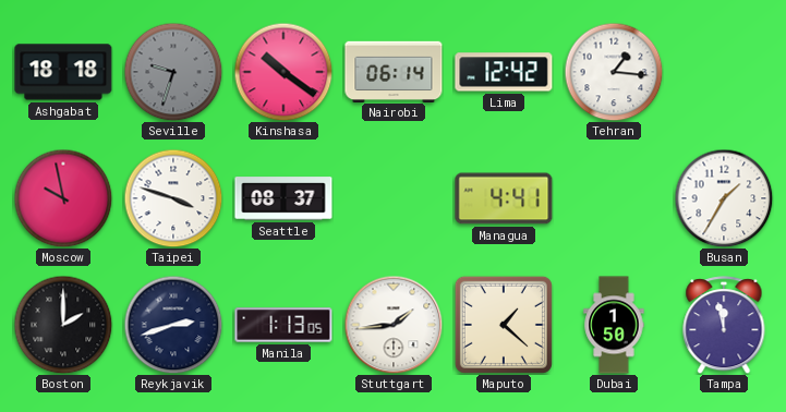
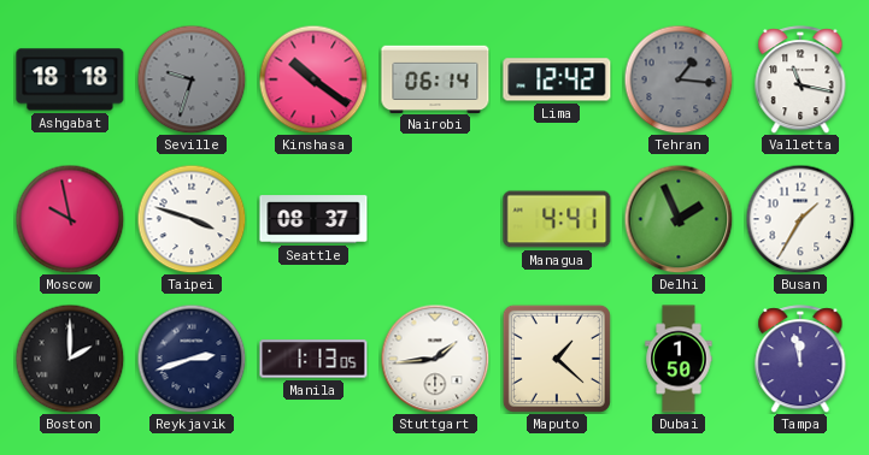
Tehran dial: white -> grey (679, 79)
Valletta: none -> 11:17 (800, 79)
Delhi: none -> 1:56 (679, 219)
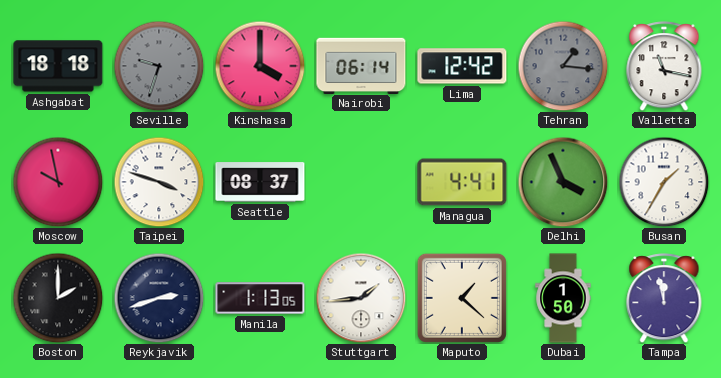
Kinshasa: 10:21 -> 4:00 (260, 66)
Delhi: 1:56 -> 3:56 (563, 182)
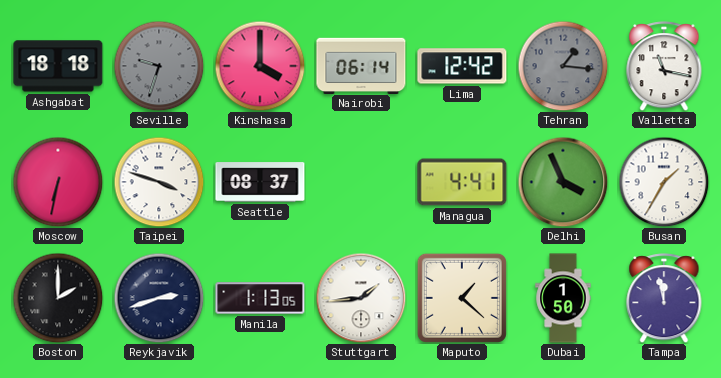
Moscow: 9:58 -> 6:32 (58, 182)
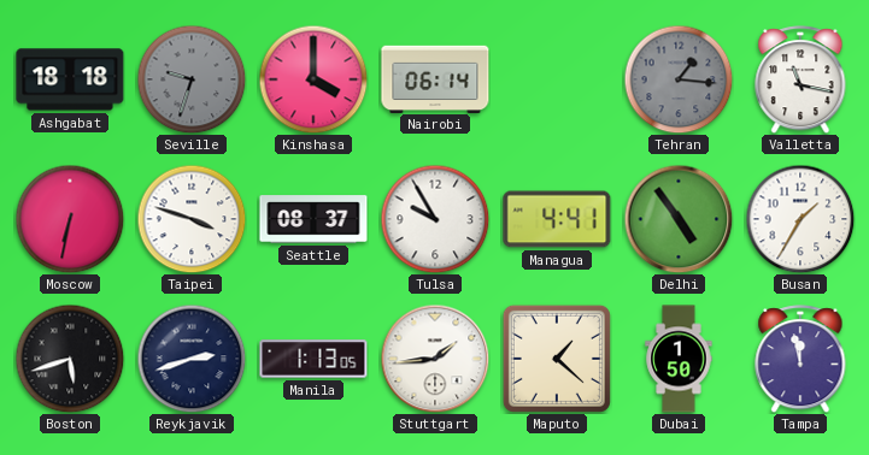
Lima: 12:42 -> none (462, 66)
Tulsa: none -> 9:55 (435, 219)
Delhi: 3:56 -> 4:54 (679, 219)
Boston: 2:00 -> 5:42 (70, 359)
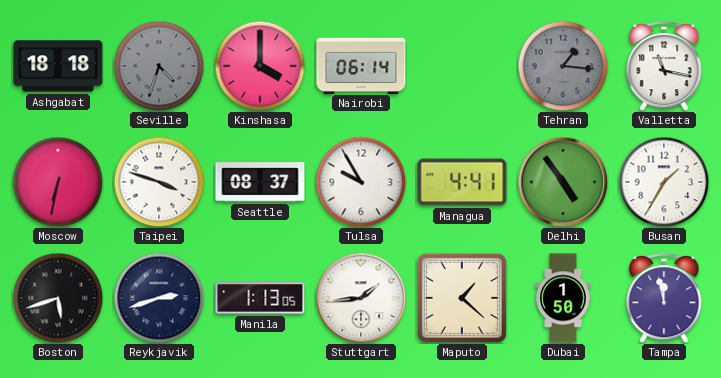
Seville: 9:33 -> 4:33 (159, 66)
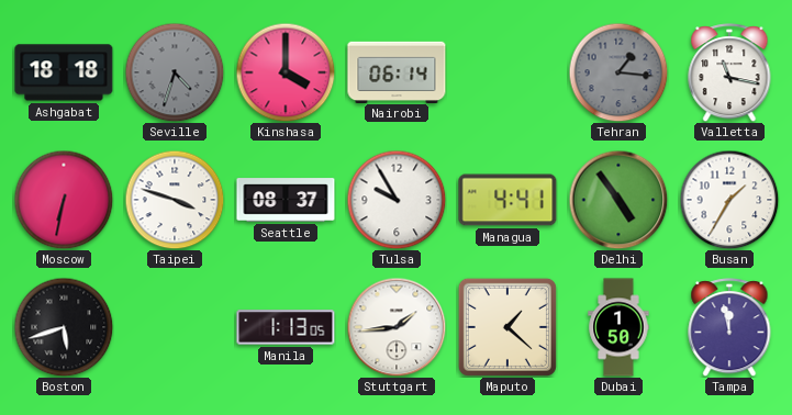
Reykjavik: 2:42 -> none (159, 298)
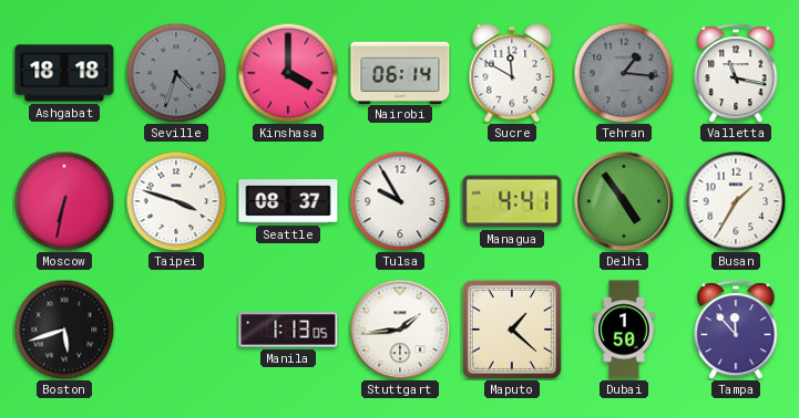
Sucre: none -> 11:50 (512, 73)
Tampa: 11:58 -> 11:53 (736, 330)
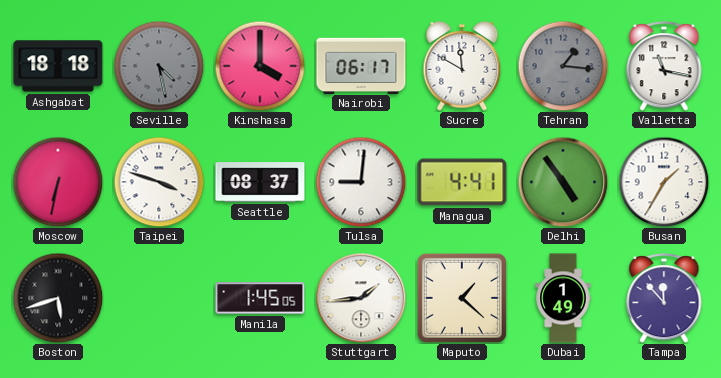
Seville: 4:33 -> 4:28 (159, 66)
Nairobi: 06:14 -> 06:17 (361, 65)
Tulsa: 9:55 -> 9:01 (361, 182)
Manila: 1:13 -> 1:45 (260, 298)
Dubai: 1:50 -> 1:49 (563, 298)
